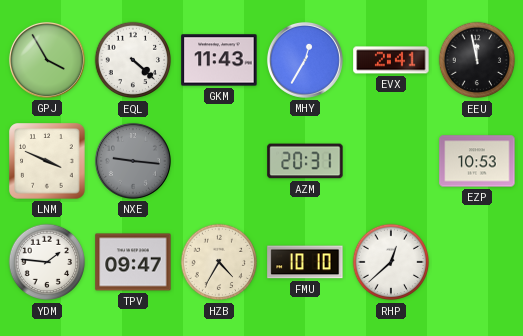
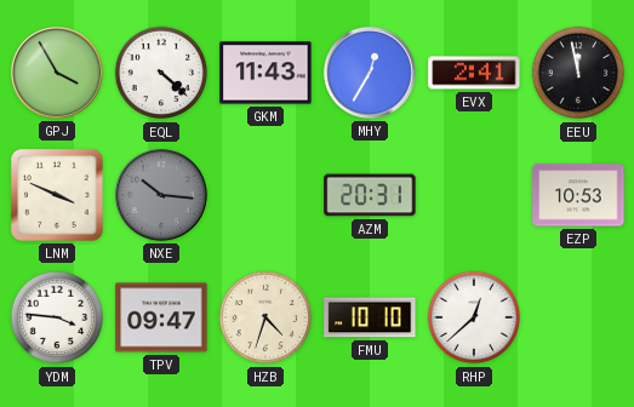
NXE: 9:16 -> 10:16 (161, 195)
YDM: 1:46 -> 3:46 (57, 317)
HZB: 4:35 -> 4:33 (265, 317)
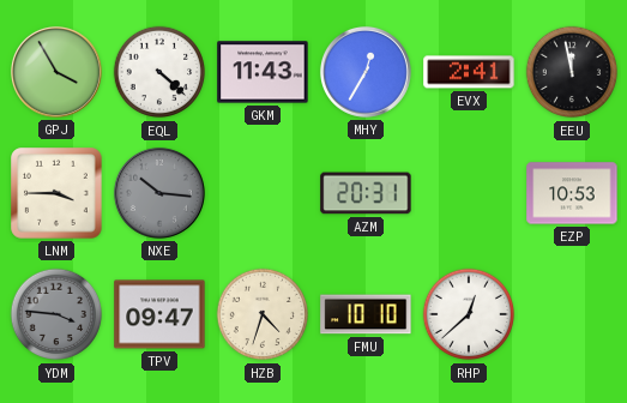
LNM: 3:49 -> 3:45 (56, 193)
YDM dial: white -> grey (56, 314)
